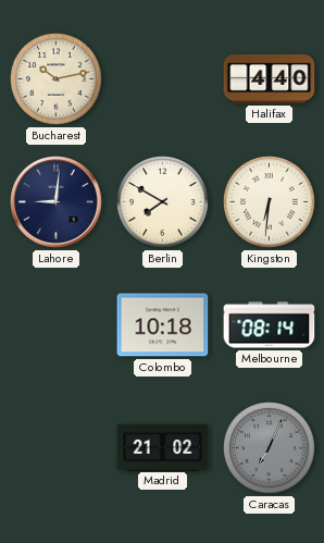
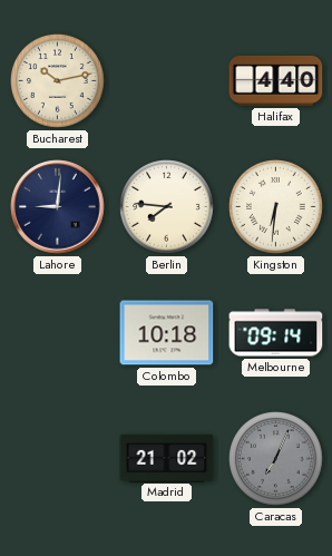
Berlin: 7:50 -> 7:46 (167, 207)
Melbourne: 08:14 -> 09:14 (276, 333)
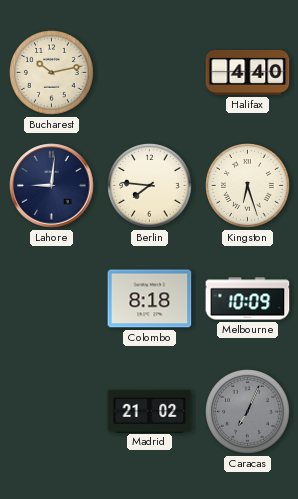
Kingston: 6:31 -> 6:27 (248, 186)
Colombo: 10:18 -> 8:18 (150, 299)
Melbourne: 09:14 -> 10:09 (248, 299)
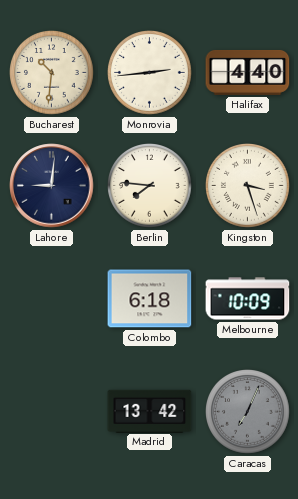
Bucharest: 10:13 -> 10:31 (52, 73)
Monrovia: none -> 2:44 (150, 73)
Kingston: 6:27 -> 3:27 (248, 186)
Colombo: 8:18 -> 6:18 (150, 299)
Madrid: 21:02 -> 13:42 (150, 411)
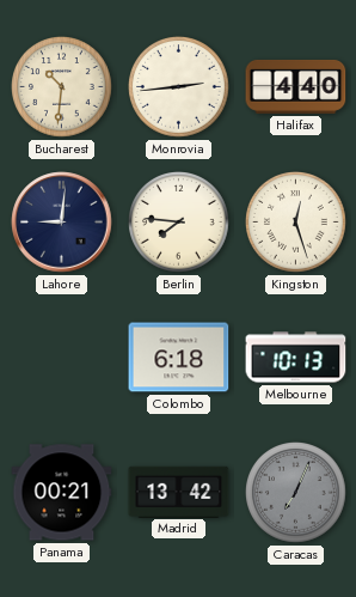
Kingston: 3:27 -> 12:27 (296, 223)
Melbourne: 10:09 -> 10:13 (296, 358)
Panama: none -> 00:21 (62, 493)
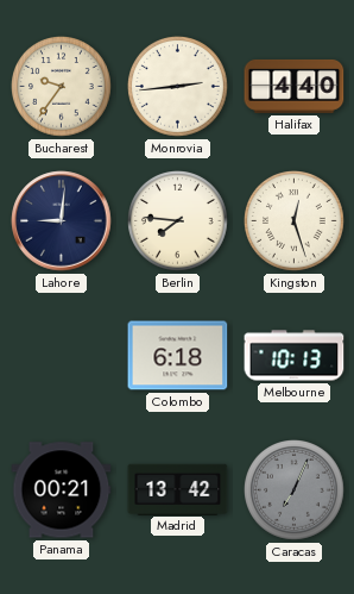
Bucharest: 10:31 -> 9:36 (62, 87)
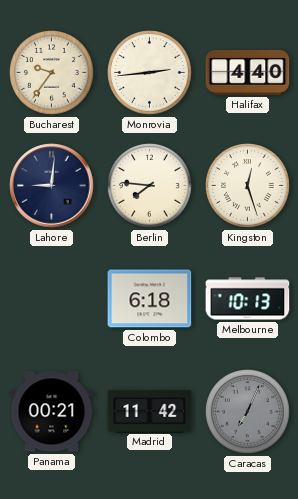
Madrid: 13:42 -> 11:42 (150, 411)
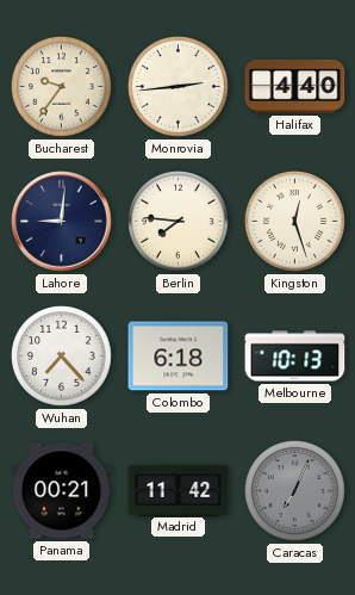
Wuhan: none -> 7:23 (62, 357)
